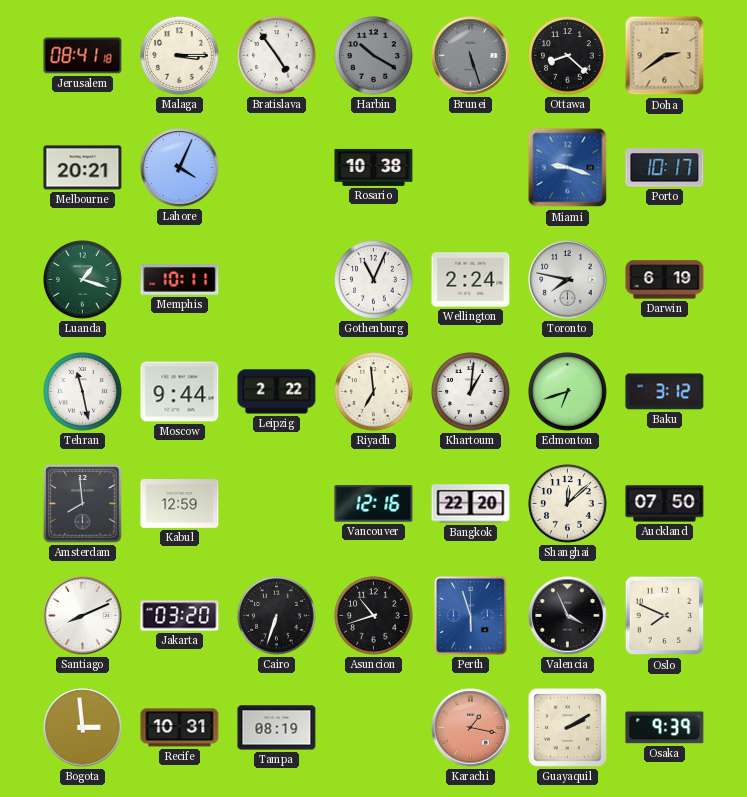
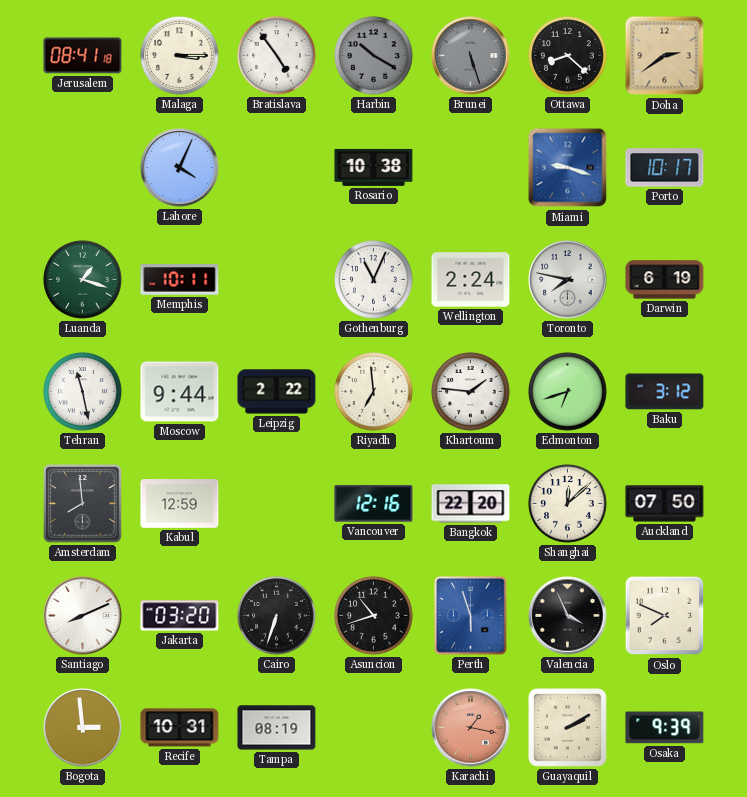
Melbourne: 20:21 -> none (83, 168)
Khartoum: 1:01 -> 1:46 (471, 392)
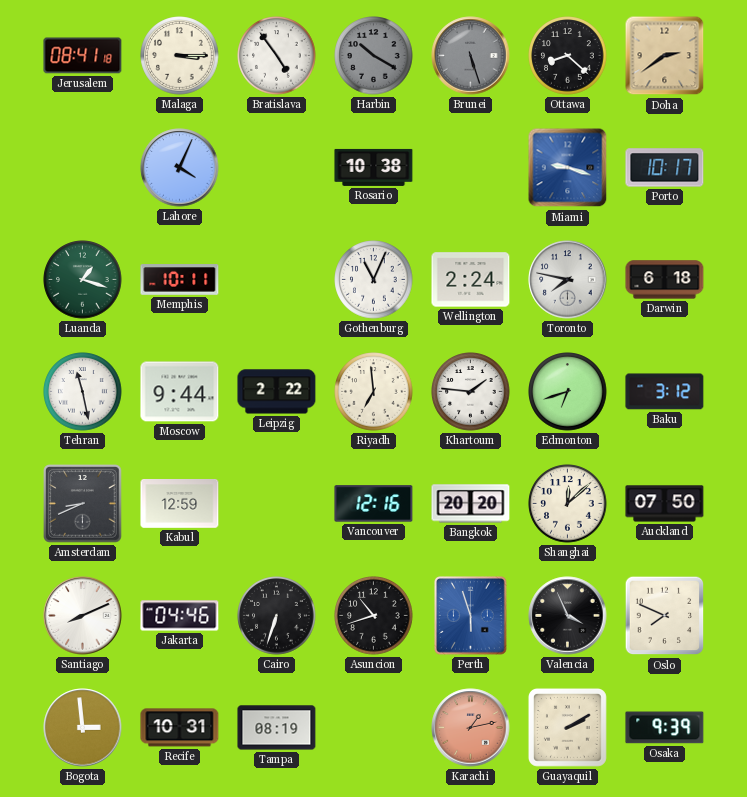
Darwin: 6:19 -> 6:18 (665, 280)
Amsterdam: 7:59 -> 8:41 (83, 504)
Bangkok: 22:20 -> 20:20 (471, 504)
Jakarta: 03:20 -> 04:46 (180, 616)
Karachi: 1:17 -> 1:13 (471, 728)
